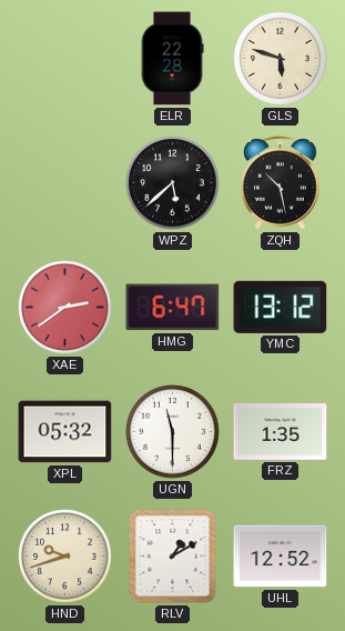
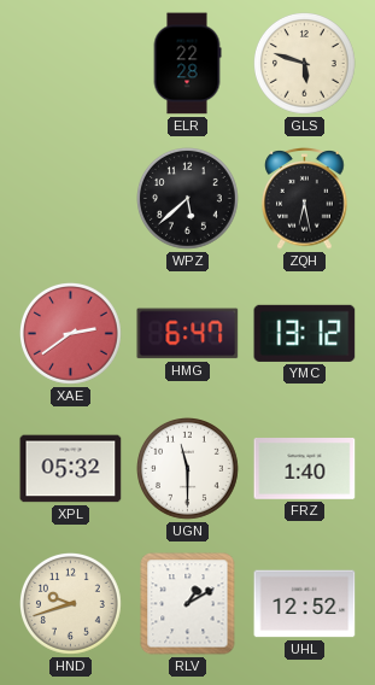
ZQH: 10:28 -> 6:28 (305, 199)
FRZ: 1:35 -> 1:40 (305, 469)
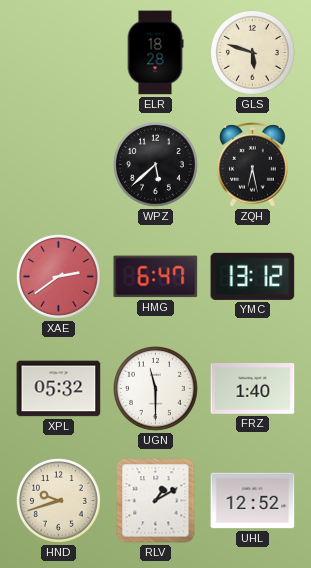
ELR: 22:28 -> 18:28 (155, 53)
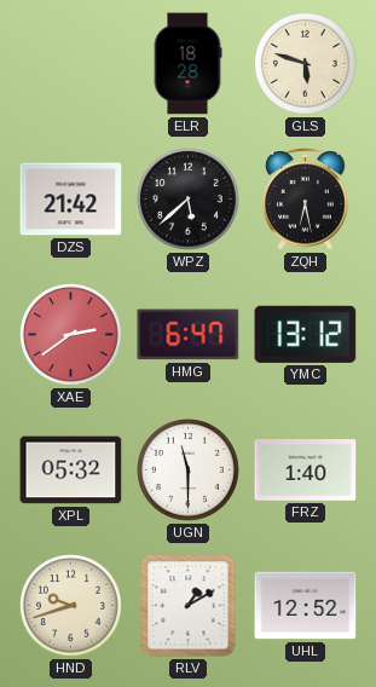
DZS: none -> 21:42 (71, 200)
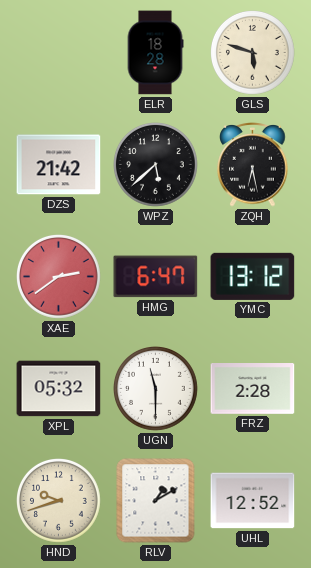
FRZ: 1:40 -> 2:28 (253, 389)
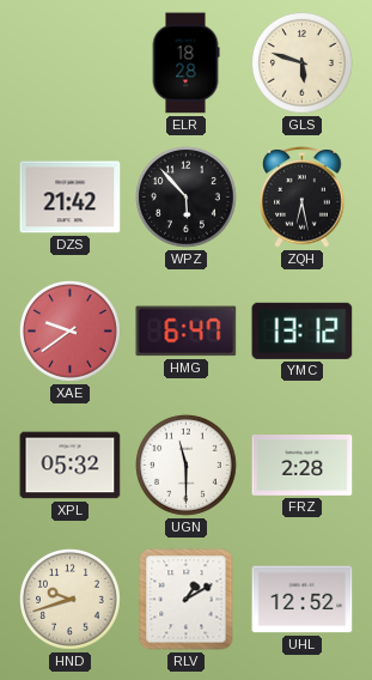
WPZ: 5:38 -> 5:53 (187, 198)
XAE: 2:39 -> 9:39 (71, 332)
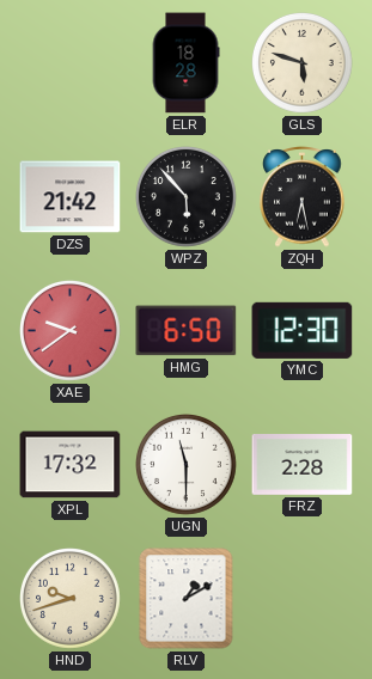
HMG: 6:47 -> 6:50 (187, 331)
YMC: 13:12 -> 12:30 (303, 330)
XPL: 05:32 -> 17:32 (71, 465)
UHL: 12:52 -> none (303, 600)
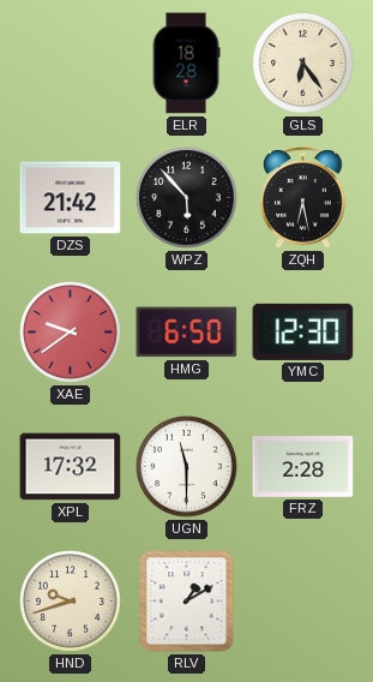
GLS: 5:48 -> 6:24 (303, 64)
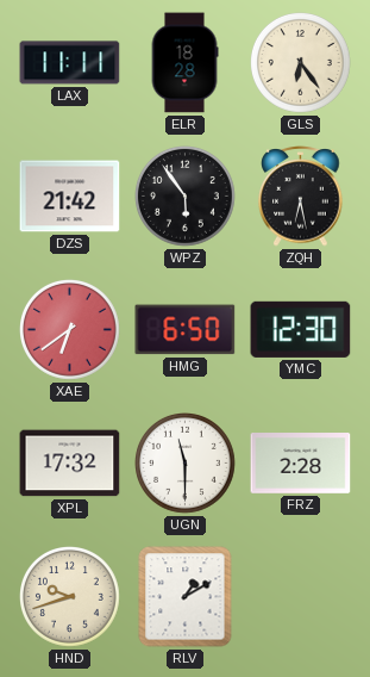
LAX: none -> 11:11 (70, 63)
WPZ: 5:53 -> 5:54 (186, 197)
XAE: 9:39 -> 6:39 (70, 330)
